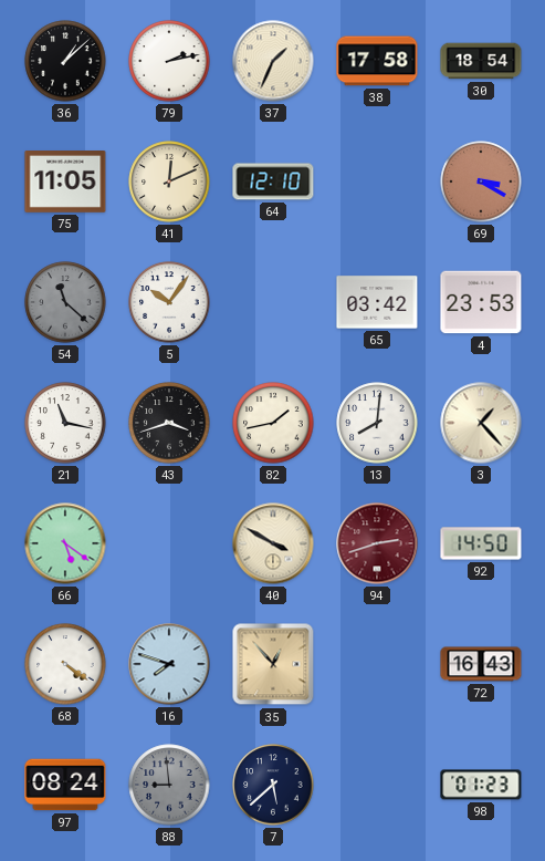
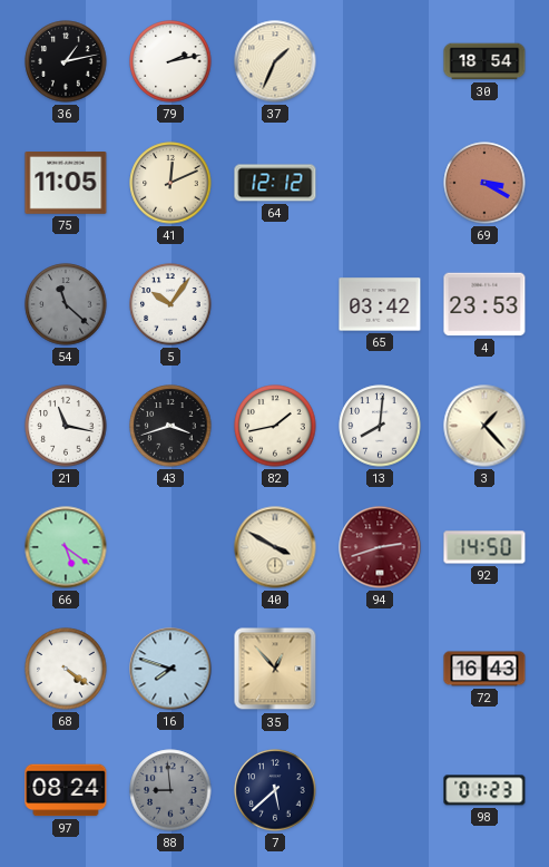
36: 1:08 -> 1:13 (66, 61)
38: 17:58 -> none (377, 61)
64: 12:10 -> 12:12 (275, 183)
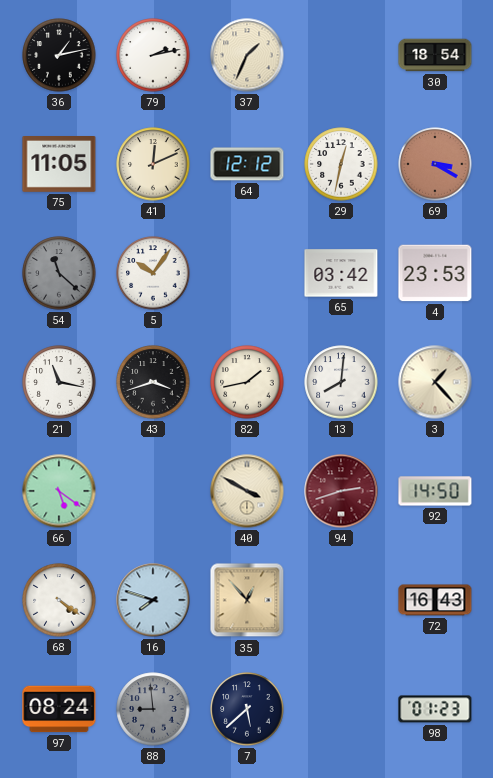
29: none -> 12:32 (341, 164)
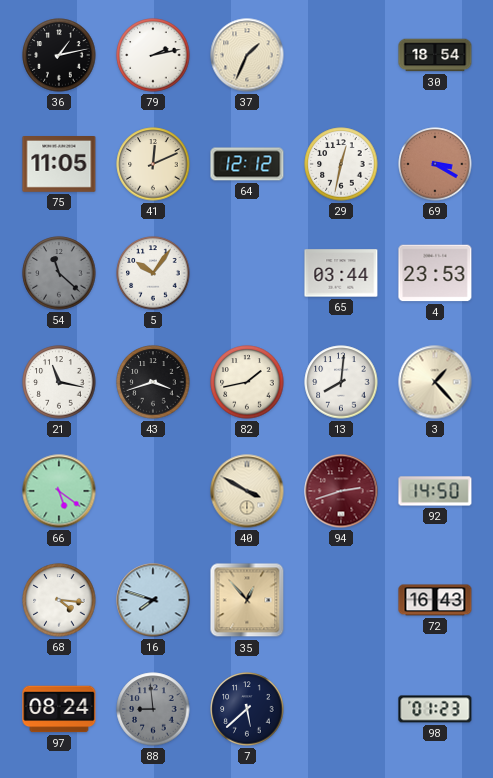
65: 03:42 -> 03:44 (341, 273)
68: 4:21 -> 4:16 (59, 600)
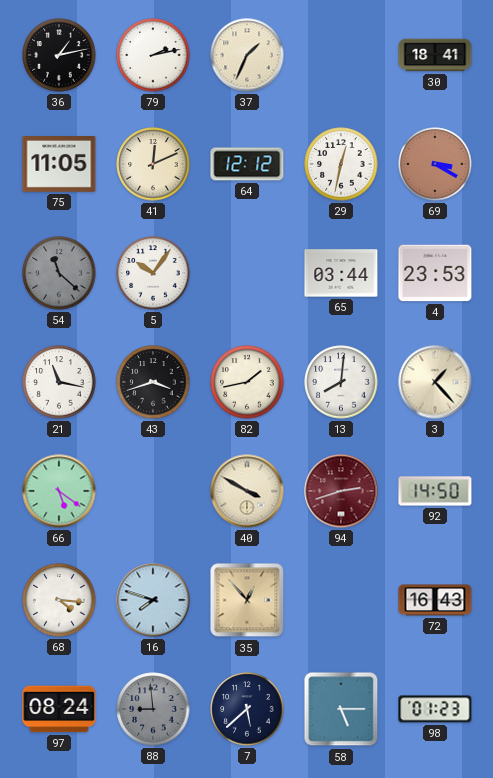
30: 18:54 -> 18:41 (435, 55)
58: none -> 5:15 (341, 709)
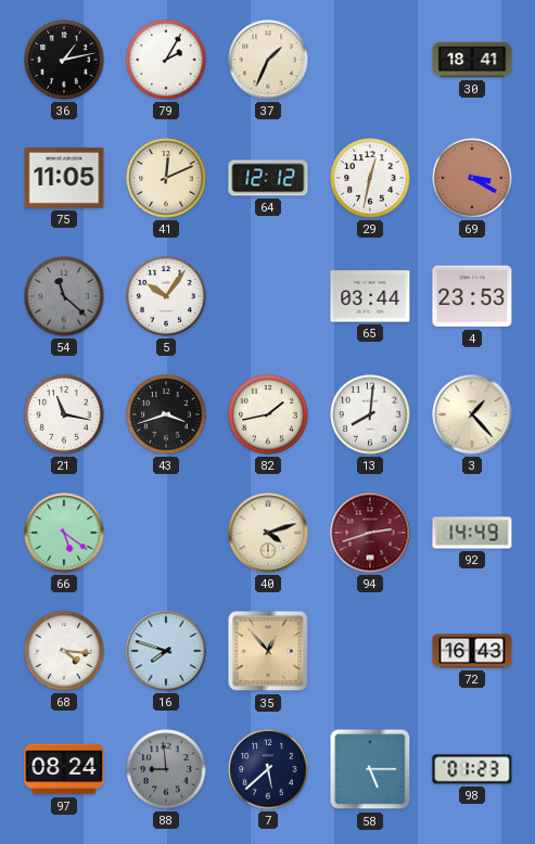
79: 2:13 -> 2:05 (166, 60)
40: 3:50 -> 4:12 (268, 533)
92: 14:50 -> 14:49 (472, 533)
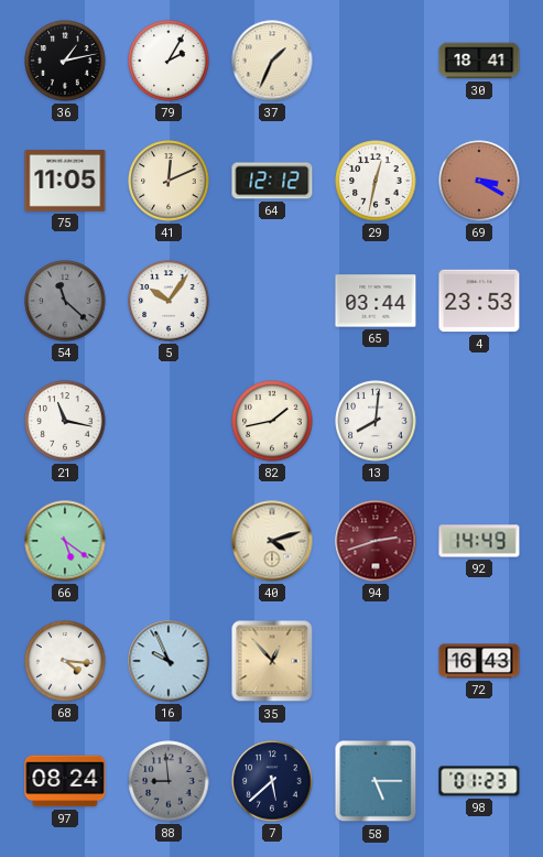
43: 3:42 -> none (166, 414)
3: 1:23 -> none (472, 414)
16: 7:48 -> 9:56 (169, 661)
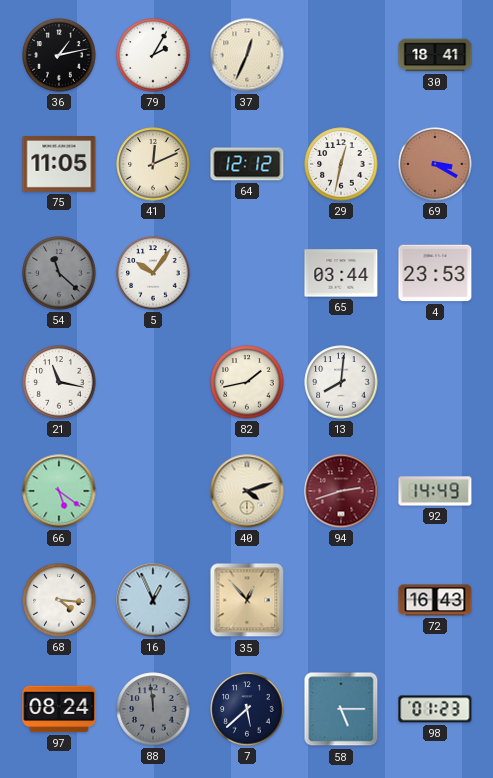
37: 1:34 -> 12:34 (247, 55)
16: 9:56 -> 12:56 (153, 600)
88: 8:59 -> 11:59 (153, 709)
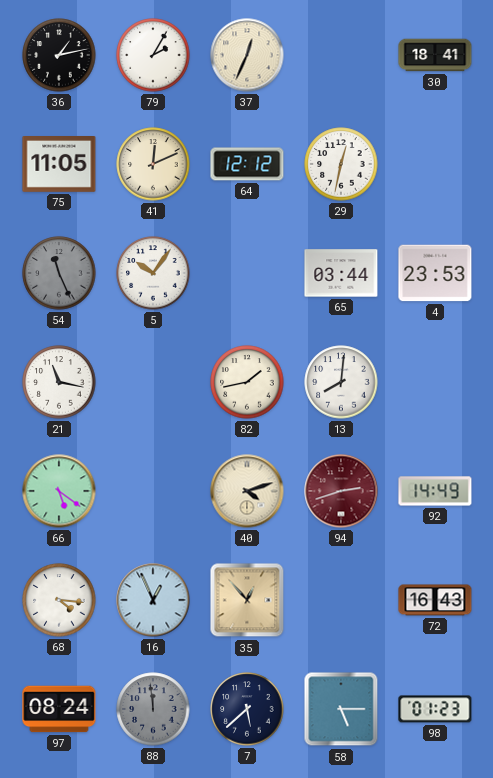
69: 3:20 -> none (435, 164)
54: 11:22 -> 11:26 (59, 273)
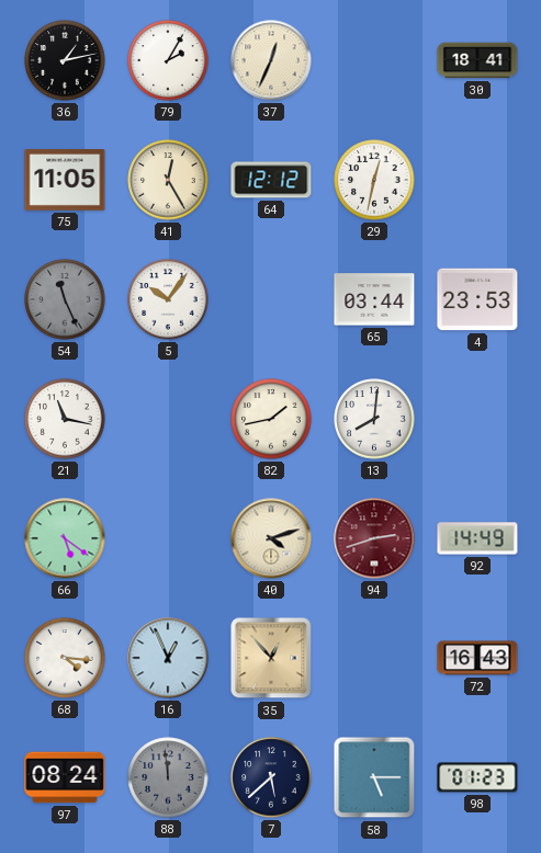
41: 12:11 -> 12:25 (168, 180)
